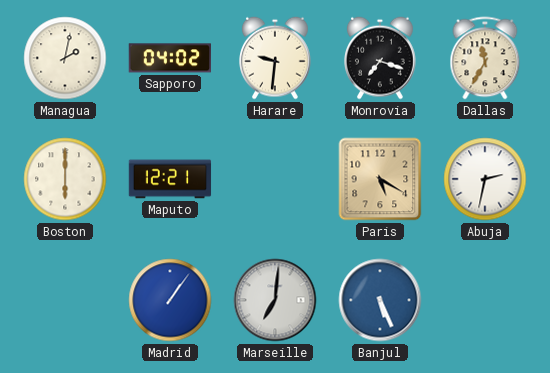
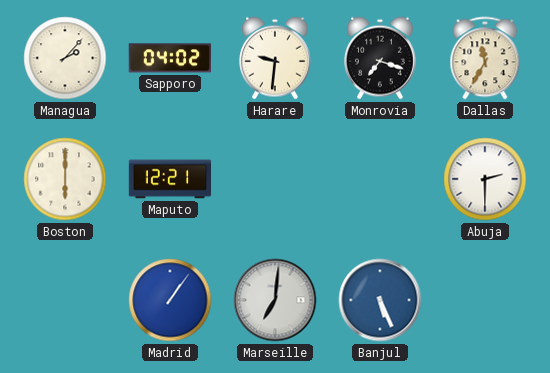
Managua: 2:02 -> 2:07 (65, 58)
Paris: 5:20 -> none (380, 179)
Abuja: 2:32 -> 2:30 (485, 179)
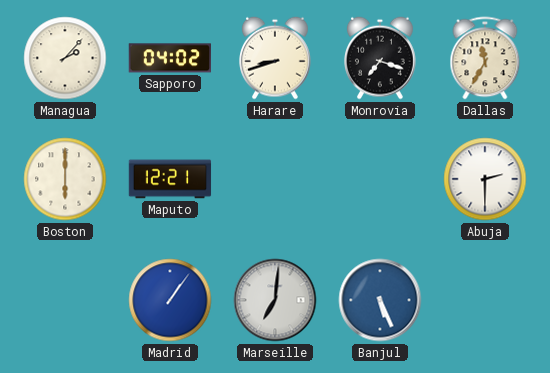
Harare: 9:31 -> 8:42 (276, 58)
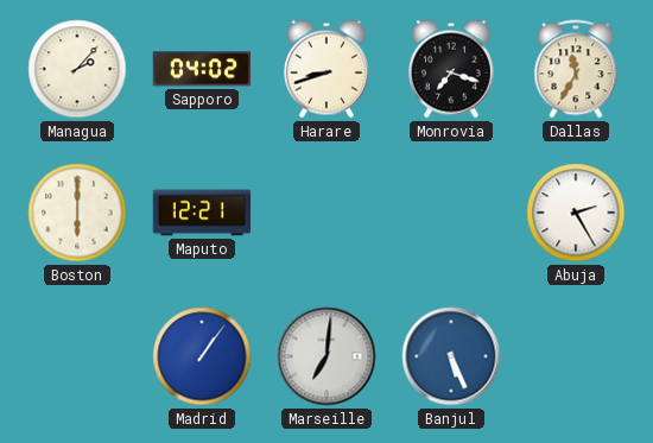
Abuja: 2:30 -> 2:25 (576, 213)
